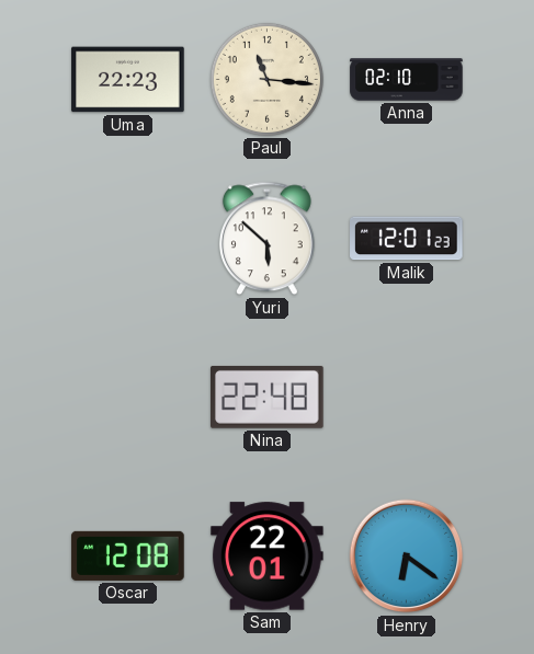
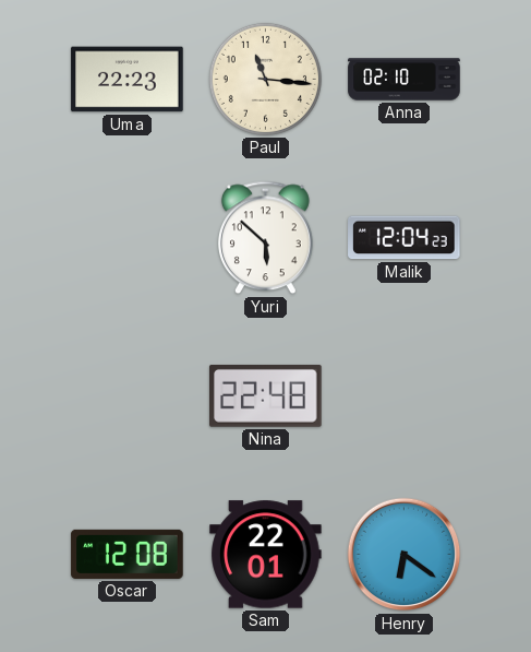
Malik: 12:01 -> 12:04 (405, 238)
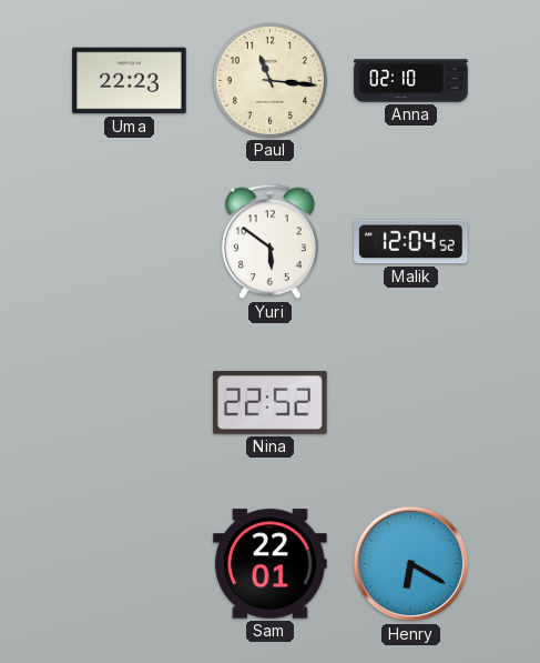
Yuri: 5:52 -> 5:51 (269, 242)
Malik: 12:04:23 -> 12:04:52 (411, 242)
Nina: 22:48 -> 22:52 (271, 402)
Oscar: 12:08 -> none (128, 554)
Henry: 6:21 -> 6:20 (411, 564)
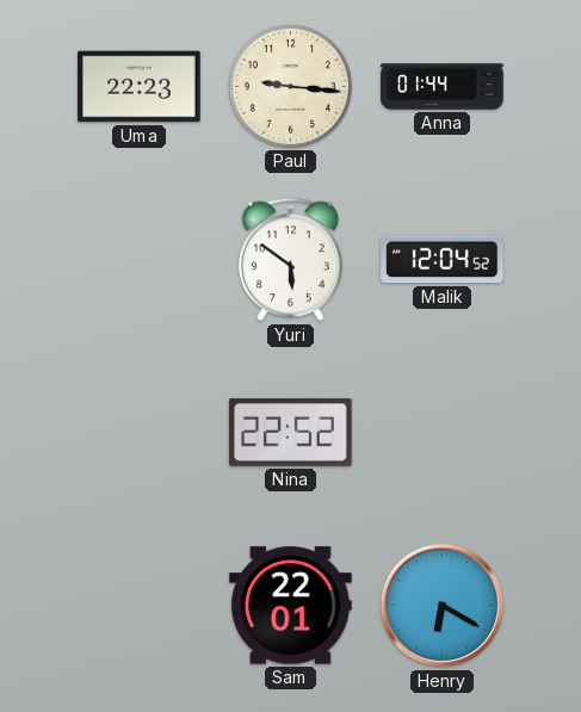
Paul: 11:16 -> 9:16 (290, 86)
Anna: 02:10 -> 01:44 (443, 87)
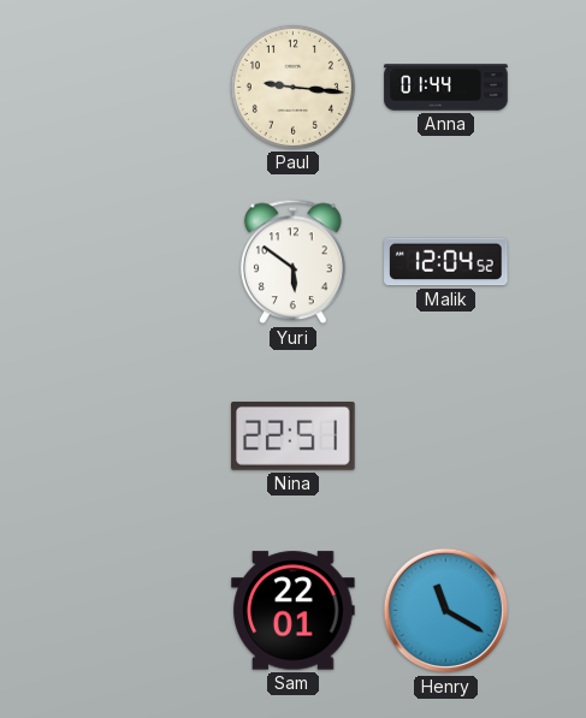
Uma: 22:23 -> none (140, 87)
Nina: 22:52 -> 22:51 (294, 435)
Henry: 6:20 -> 11:20 (446, 611)
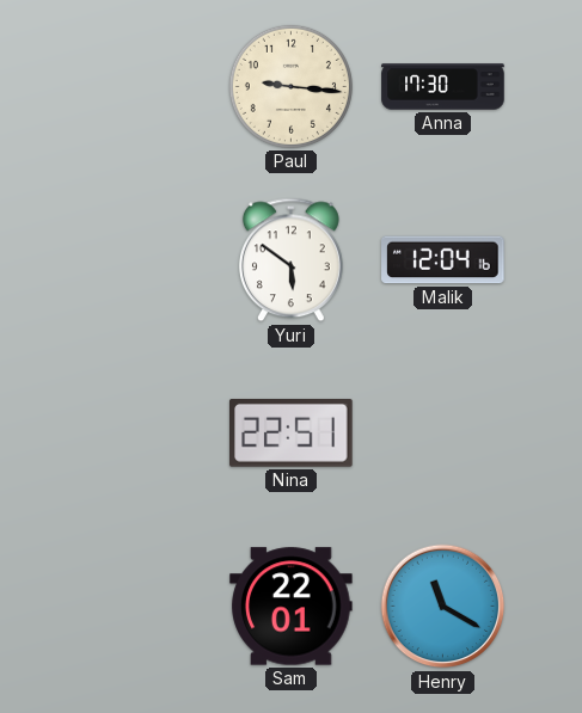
Anna: 01:44 -> 17:30 (443, 87)
Malik: 12:04:52 -> 12:04:16 (443, 260)
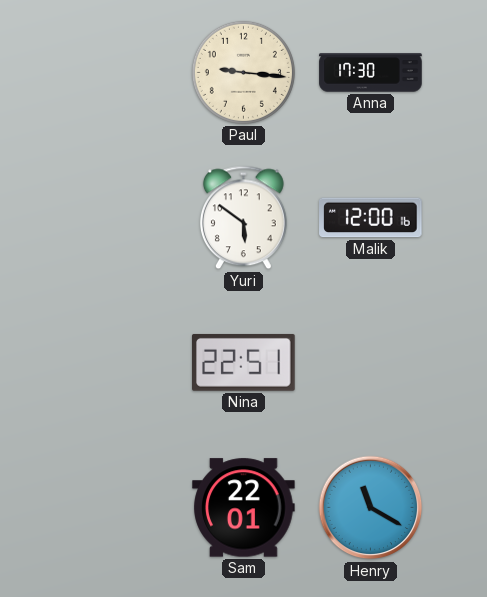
Malik: 12:04 -> 12:00 (371, 218)
